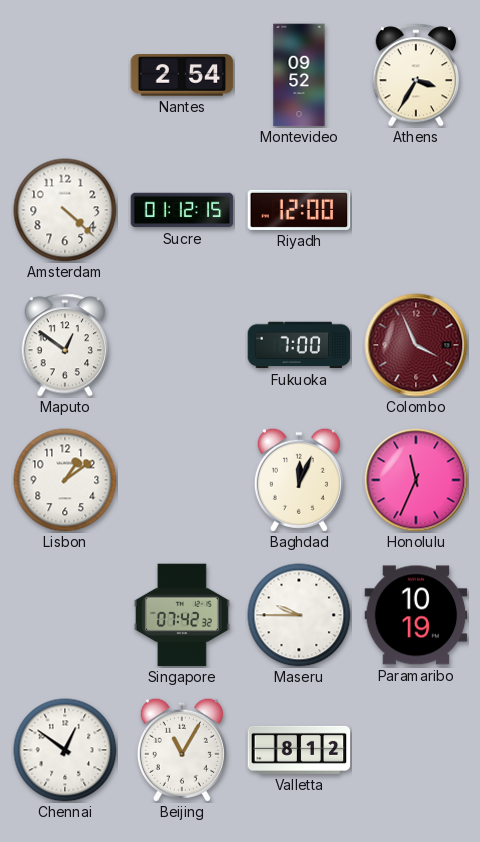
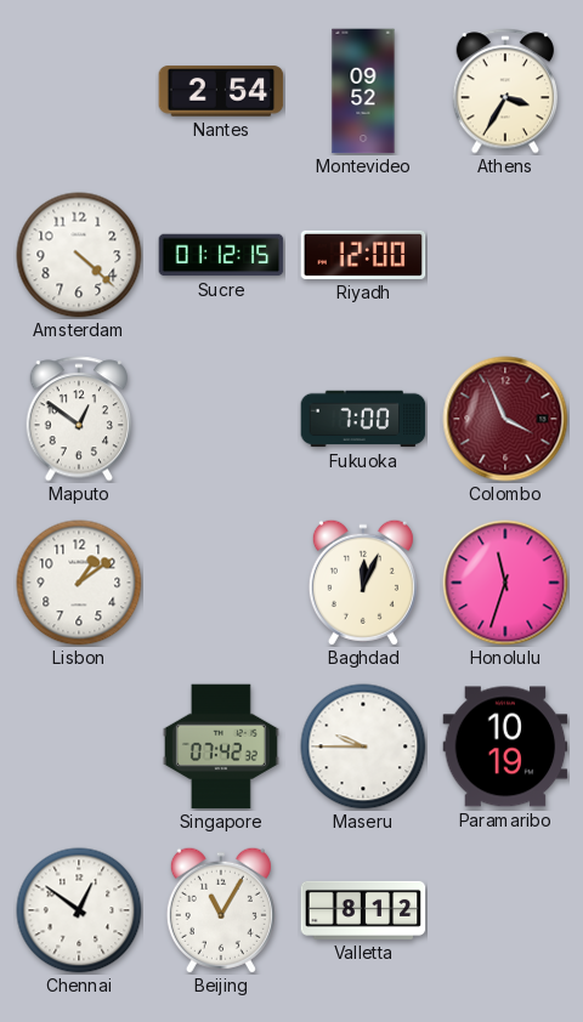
Honolulu: 11:34 -> 11:33 (505, 583)
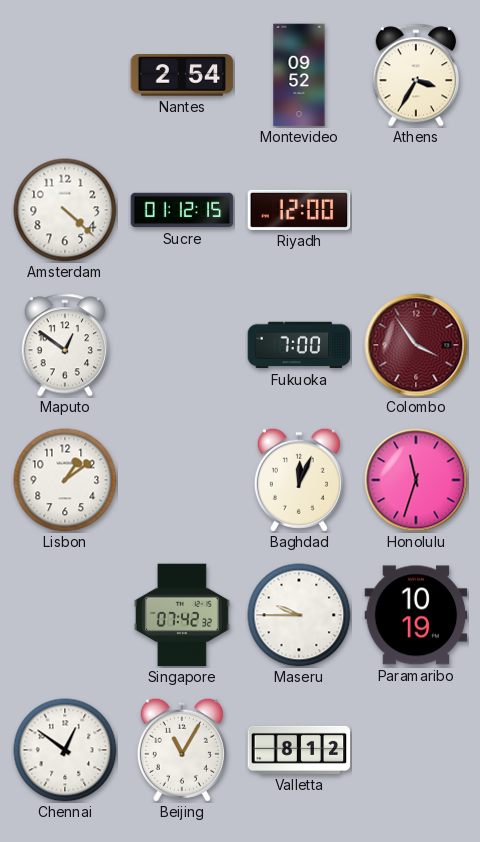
Colombo: 3:56 -> 3:54 (416, 345)
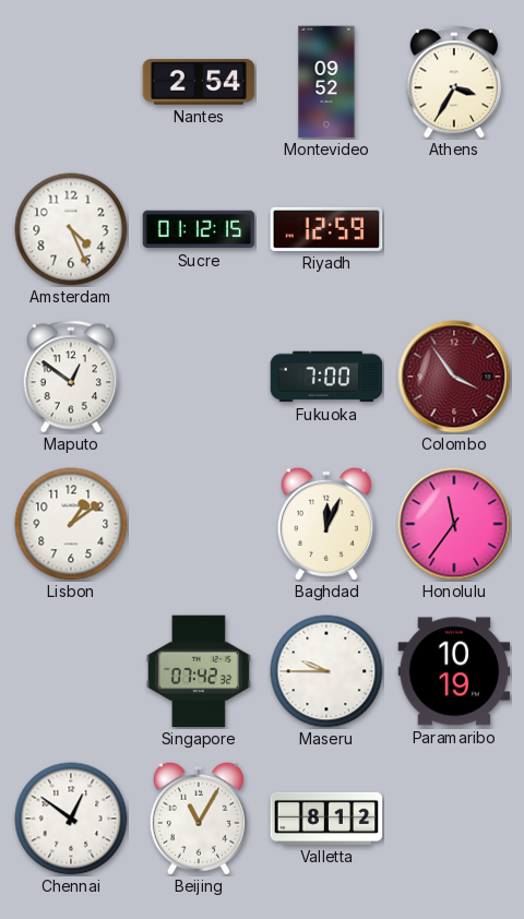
Amsterdam: 4:22 -> 4:26 (71, 229)
Riyadh: 12:00 -> 12:59 (326, 229)
Honolulu: 11:33 -> 11:36 (454, 524)
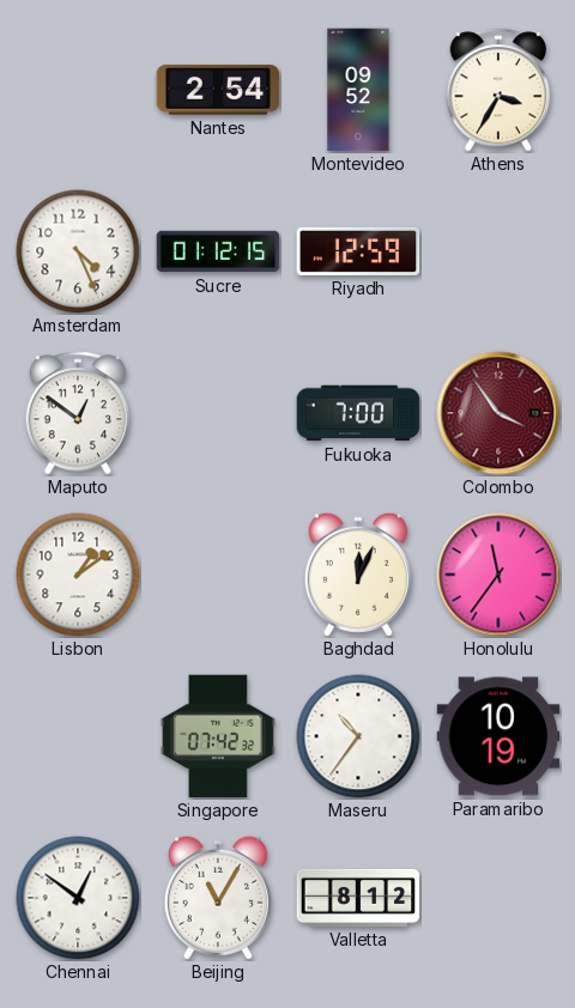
Maseru: 9:45 -> 10:36 (358, 736)
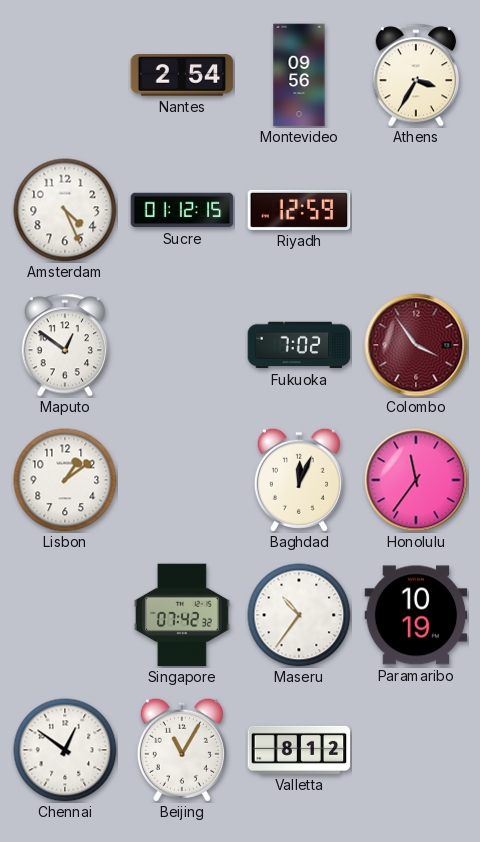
Montevideo: 09:52 -> 09:56 (299, 75)
Fukuoka: 7:00 -> 7:02 (299, 345)
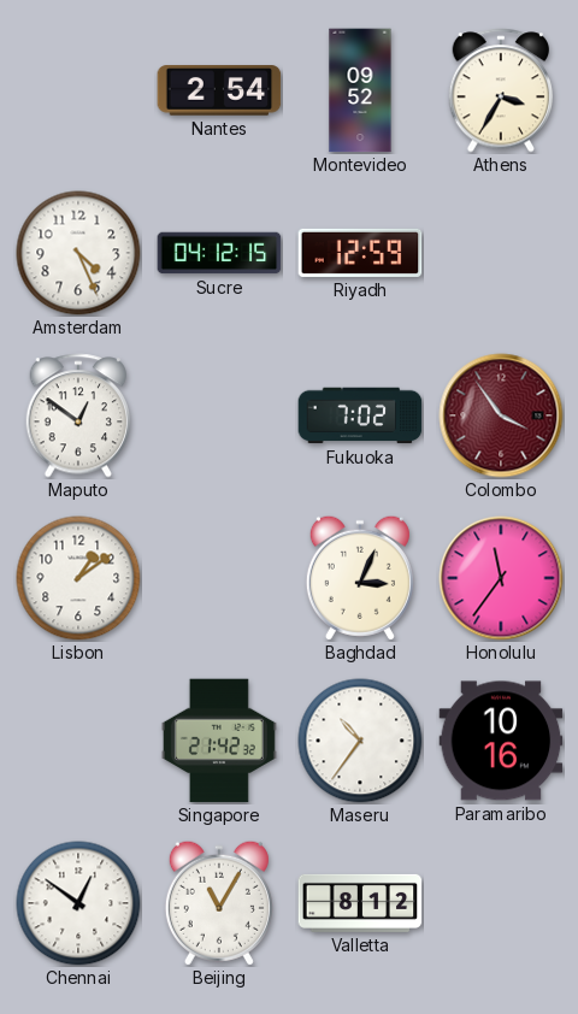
Montevideo: 09:56 -> 09:52 (360, 90)
Sucre: 01:12 -> 04:12 (219, 253)
Baghdad: 12:04 -> 3:04 (360, 578)
Singapore: 07:42 -> 21:42 (219, 741)
Paramaribo: 10:19 -> 10:16 (501, 741)
